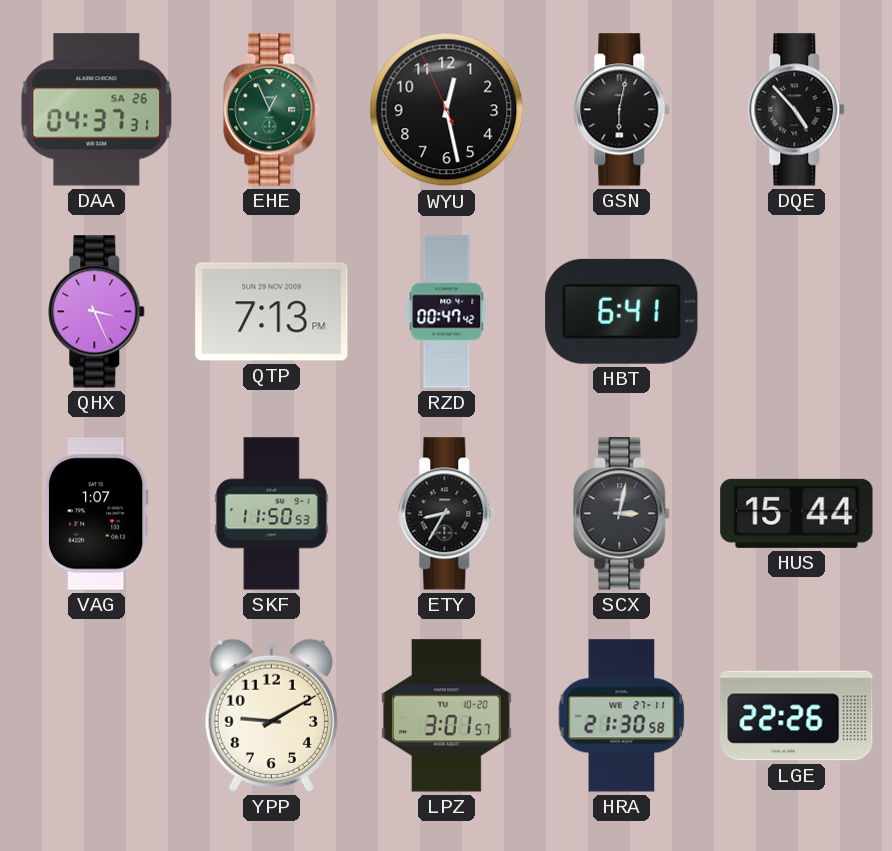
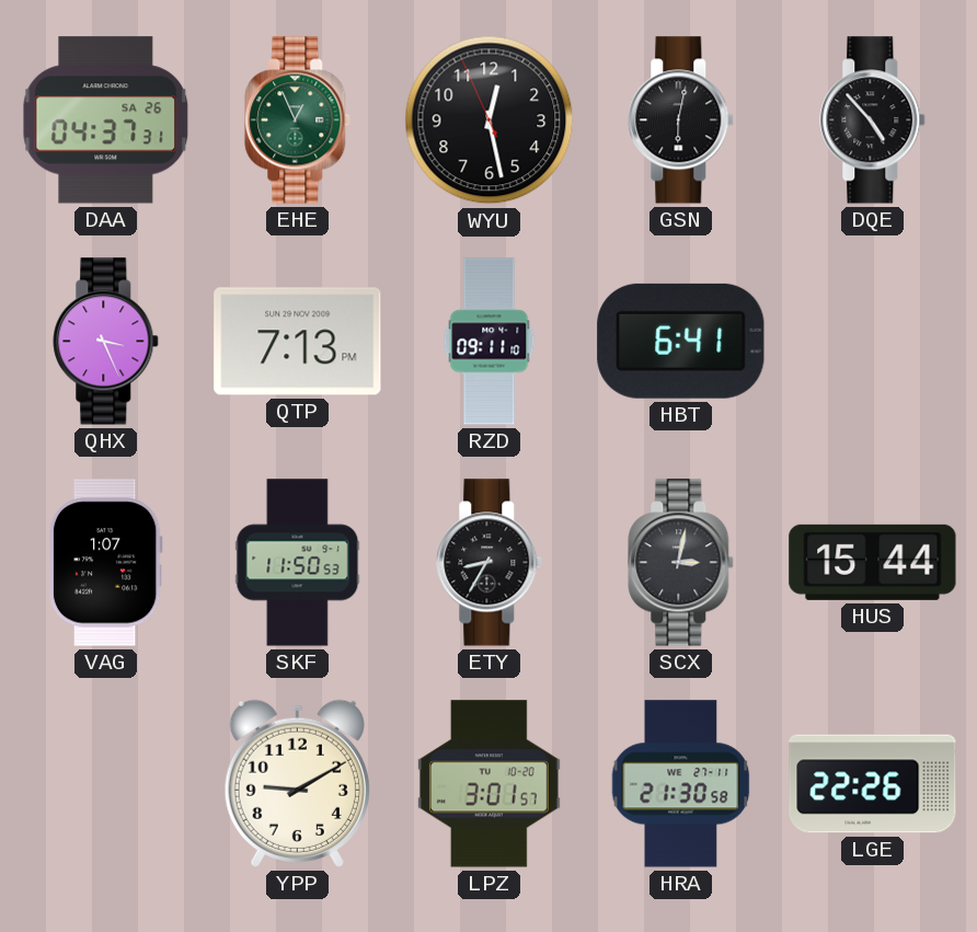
RZD: 00:47 -> 09:11 (490, 342)
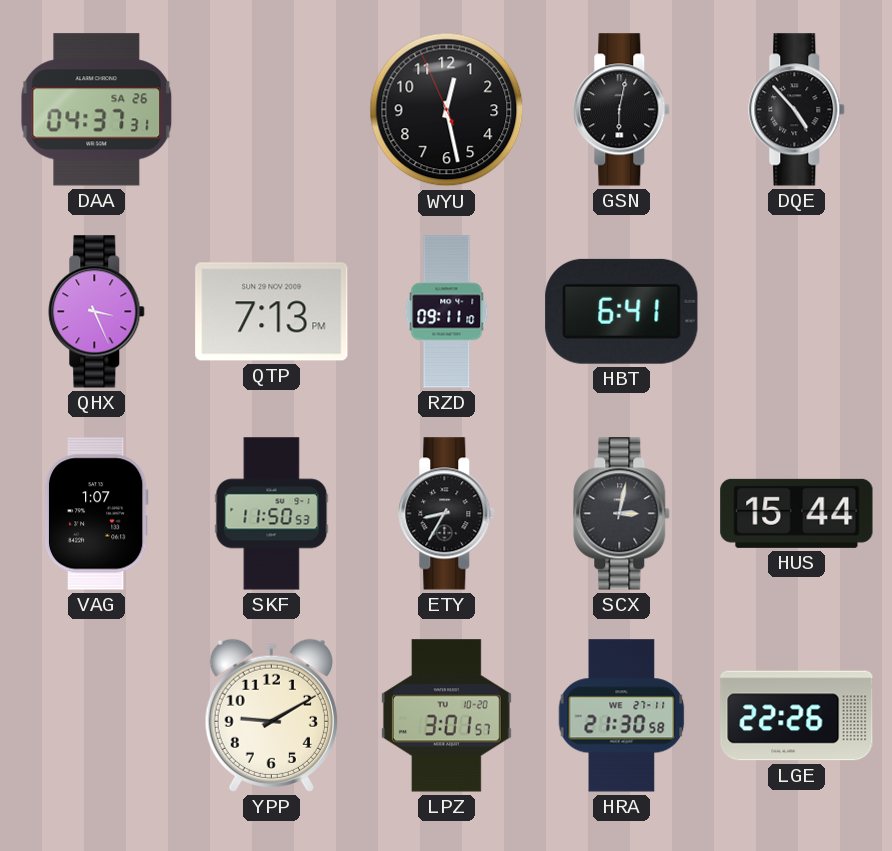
EHE: 12:56 -> none (298, 120)
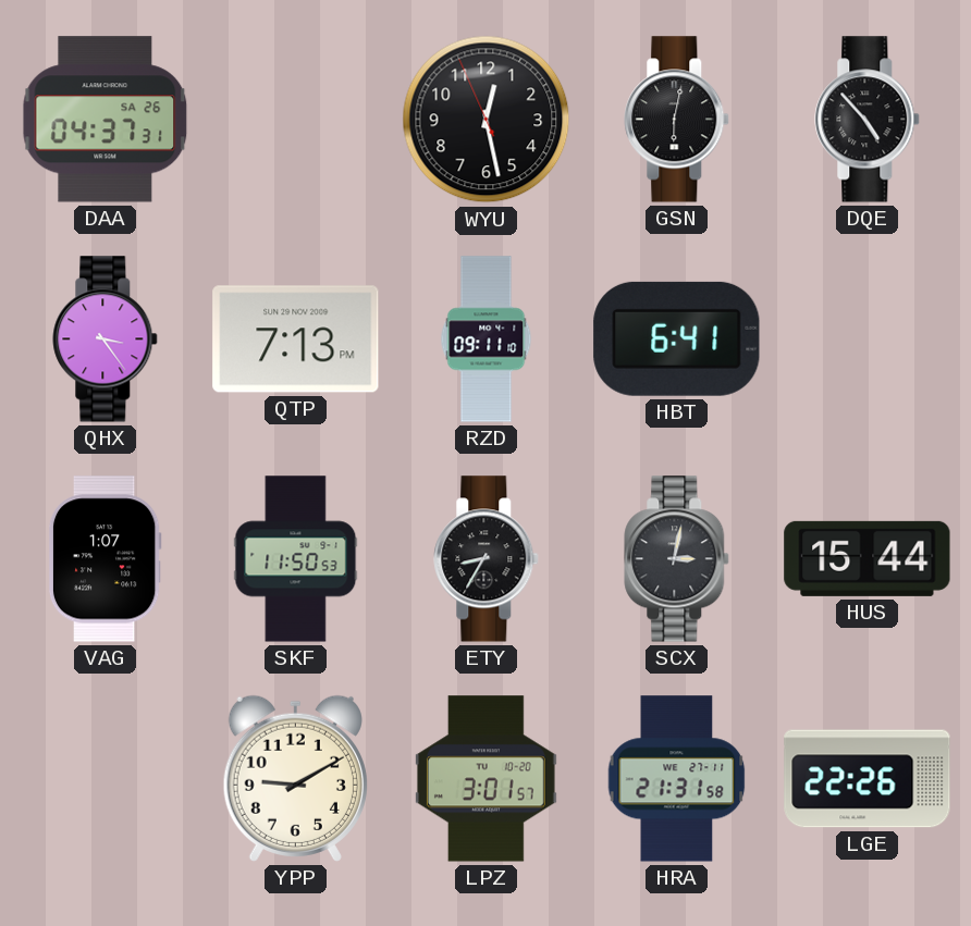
QHX: 3:26 -> 3:24 (106, 339)
HRA: 21:30 -> 21:31 (677, 779)
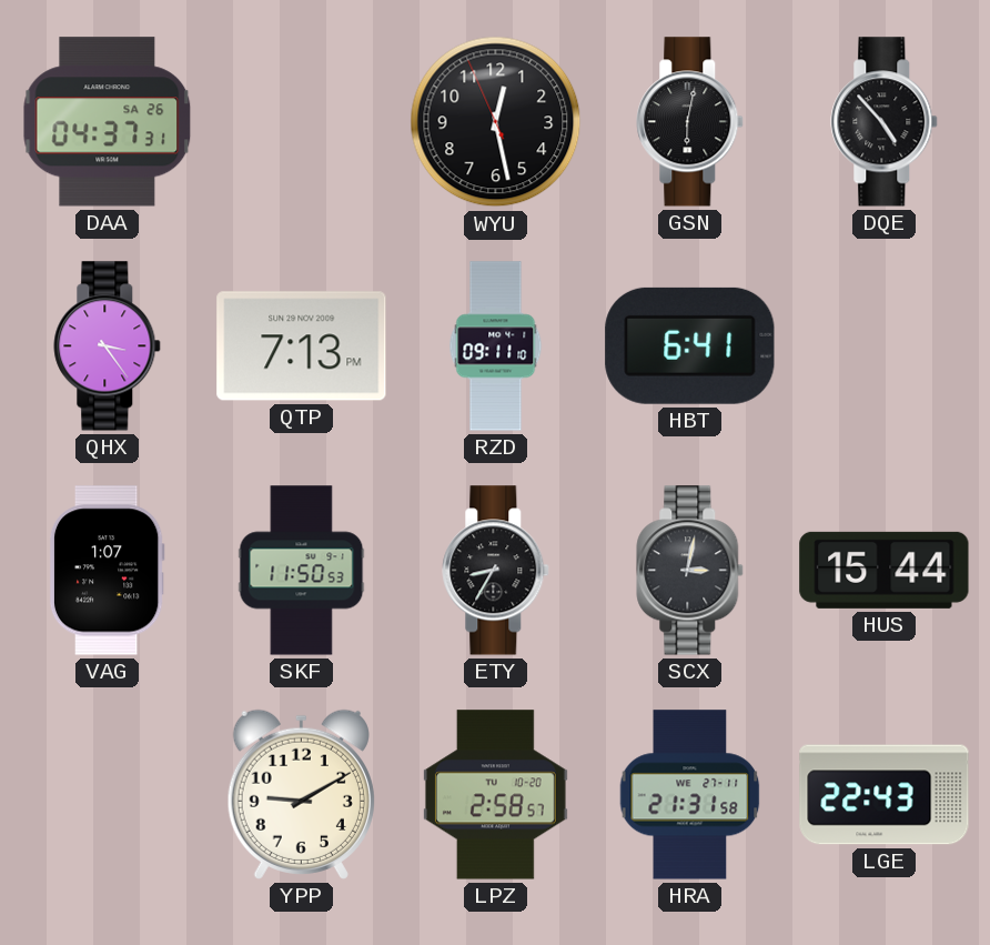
LPZ: 3:01 -> 2:58 (495, 795)
LGE: 22:26 -> 22:43 (885, 795)
